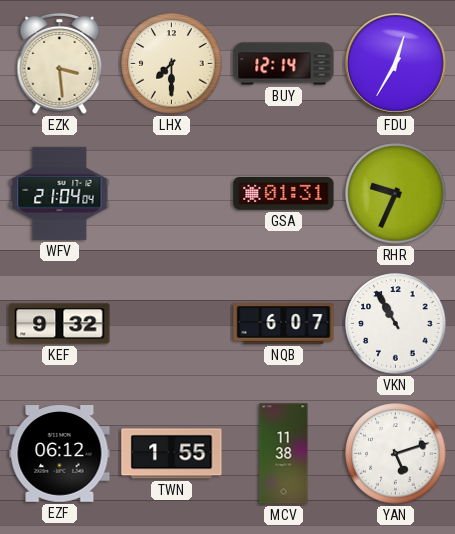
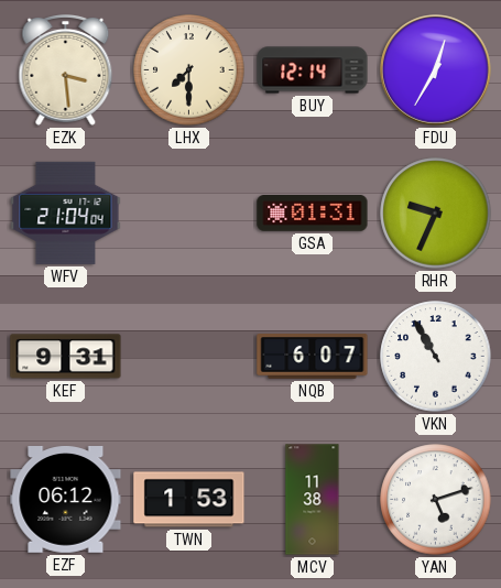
KEF: 9:32 -> 9:31 (66, 357)
TWN: 1:55 -> 1:53 (189, 500)
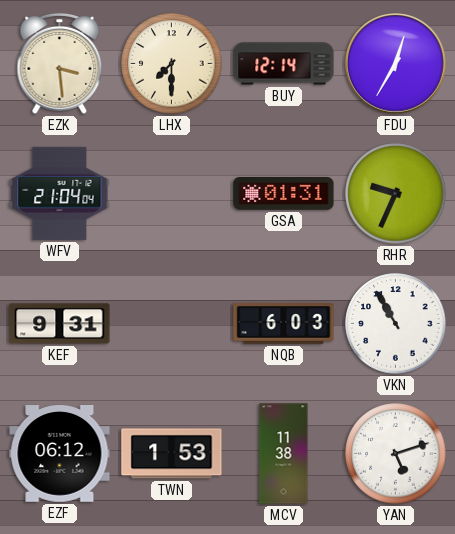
NQB: 6:07 -> 6:03 (284, 324)
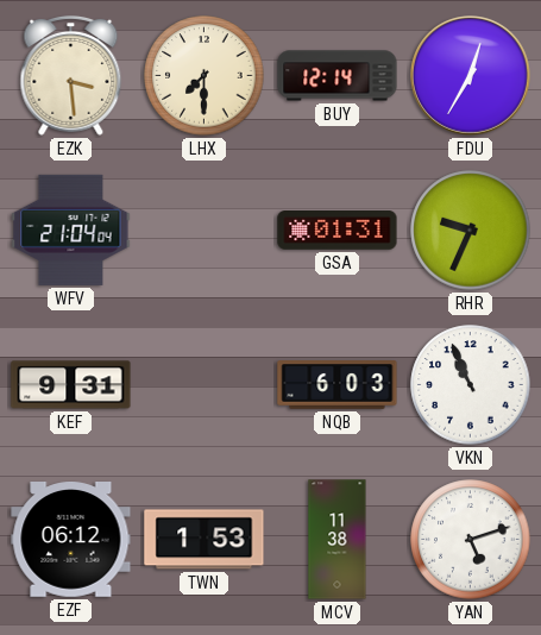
VKN: 10:55 -> 10:56 (471, 385)
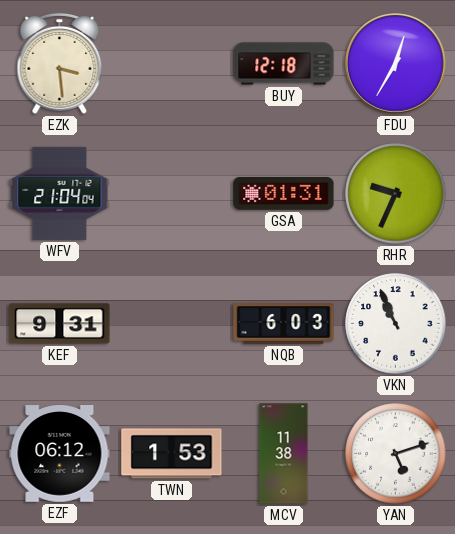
LHX: 7:30 -> none (205, 76)
BUY: 12:14 -> 12:18 (284, 64)
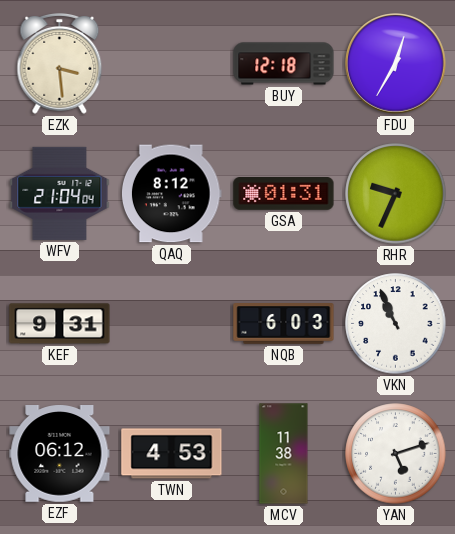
QAQ: none -> 8:12 (171, 194)
TWN: 1:53 -> 4:53 (172, 454)
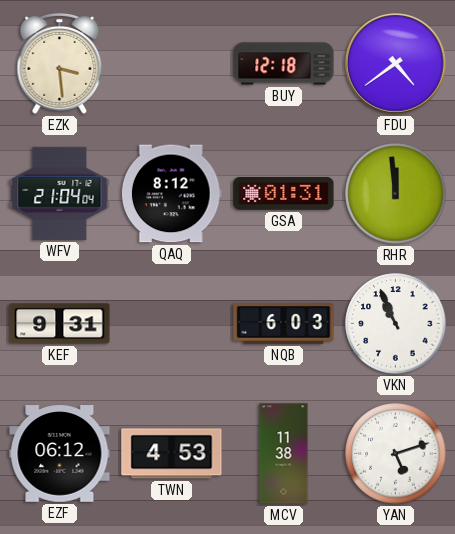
FDU: 12:35 -> 4:39 (396, 64)
RHR: 9:34 -> 11:59 (396, 194)
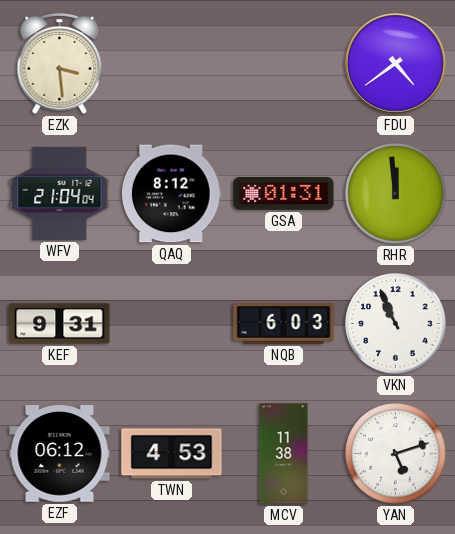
BUY: 12:18 -> none (284, 64)
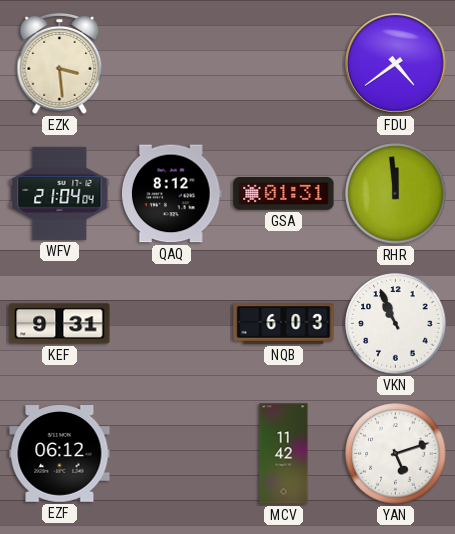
TWN: 4:53 -> none (172, 454)
MCV: 11:38 -> 11:42 (284, 454)
